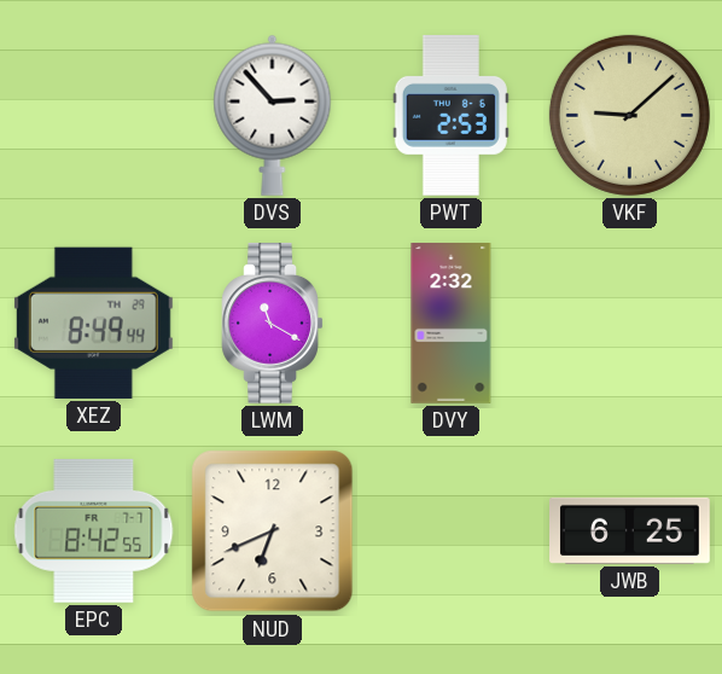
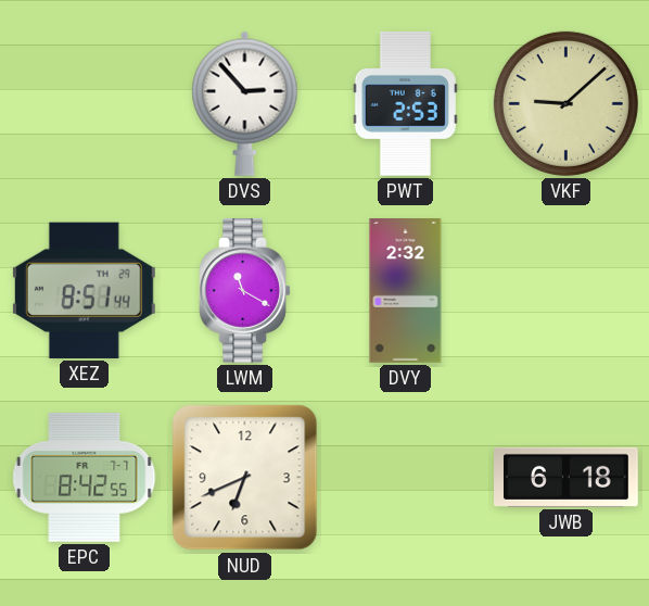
XEZ: 8:49 -> 8:51 (84, 290)
JWB: 6:25 -> 6:18 (567, 477)
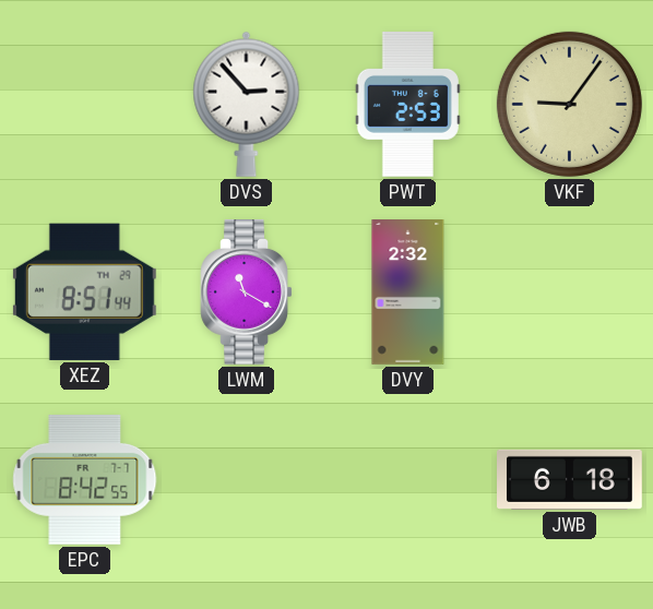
VKF: 9:08 -> 9:06 (569, 104)
NUD: 6:41 -> none (245, 478)
